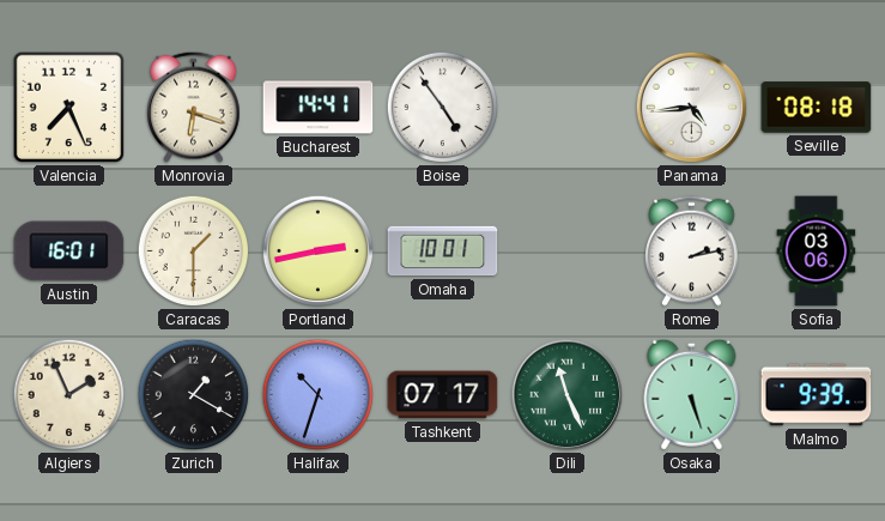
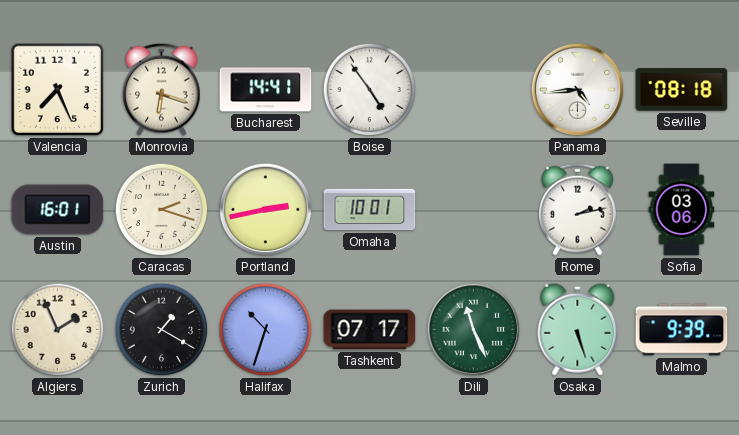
Caracas: 1:30 -> 2:18 (162, 210)
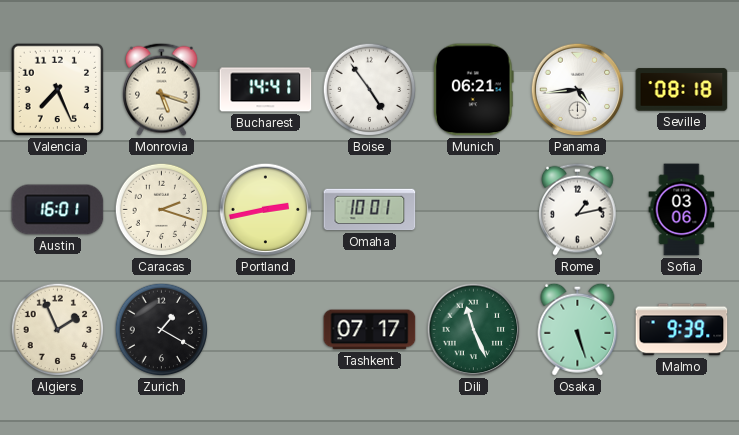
Monrovia: 6:18 -> 5:18 (162, 89)
Munich: none -> 06:21 (473, 90)
Rome: 2:13 -> 1:13 (578, 209)
Halifax: 10:33 -> none (266, 330)
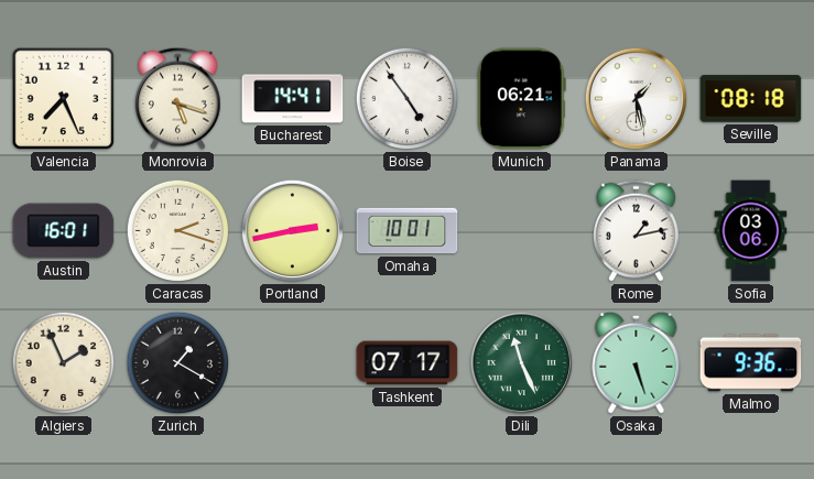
Panama: 4:44 -> 1:28 (637, 99)
Malmo: 9:39 -> 9:36 (751, 363)
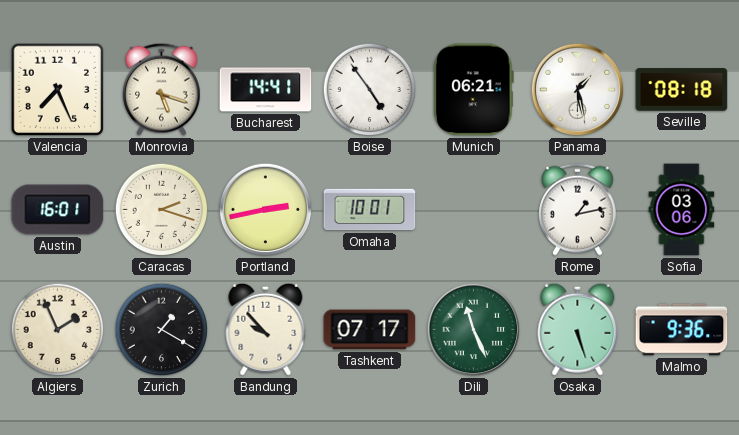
Bandung: none -> 9:53 (266, 329)
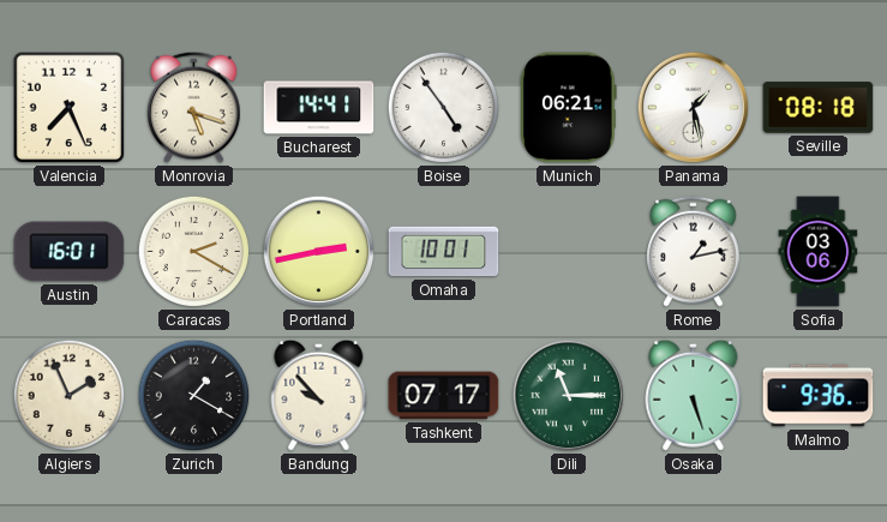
Caracas: 2:18 -> 2:20 (194, 252)
Dili: 11:26 -> 11:15 (569, 396)
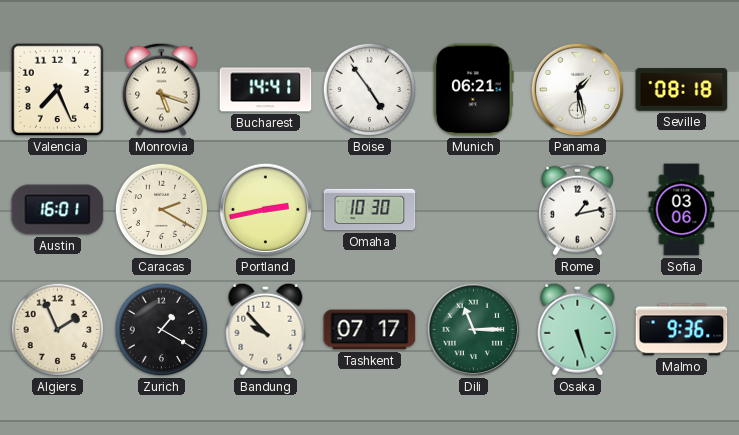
Omaha: 10:01 -> 10:30 (370, 210)
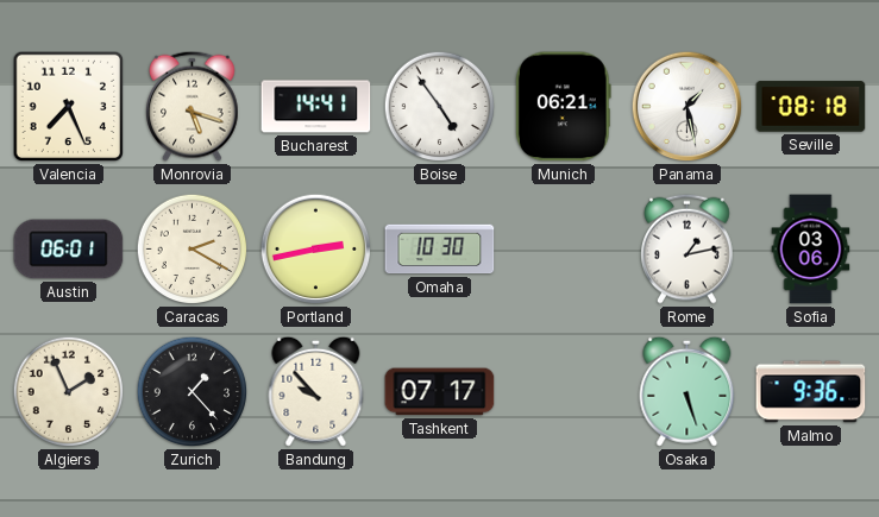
Austin: 16:01 -> 06:01 (69, 250)
Zurich: 1:20 -> 1:23 (193, 392)
Dili: 11:15 -> none (474, 330)
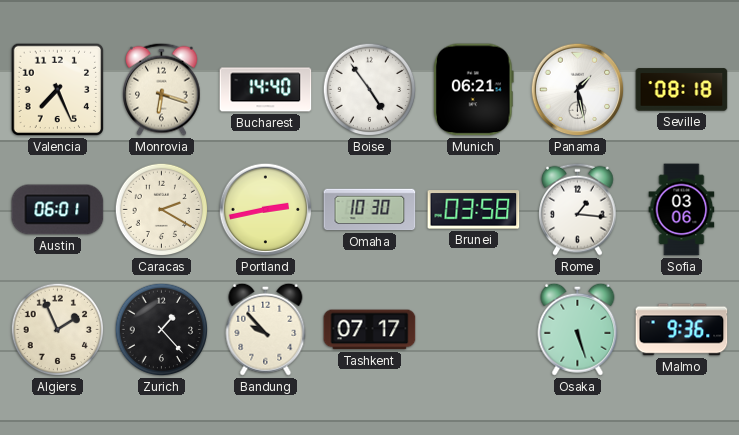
Monrovia: 5:18 -> 6:18 (162, 89)
Bucharest: 14:41 -> 14:40 (266, 90)
Brunei: none -> 03:58 (474, 210)
Rome: 1:13 -> 1:16 (578, 209)
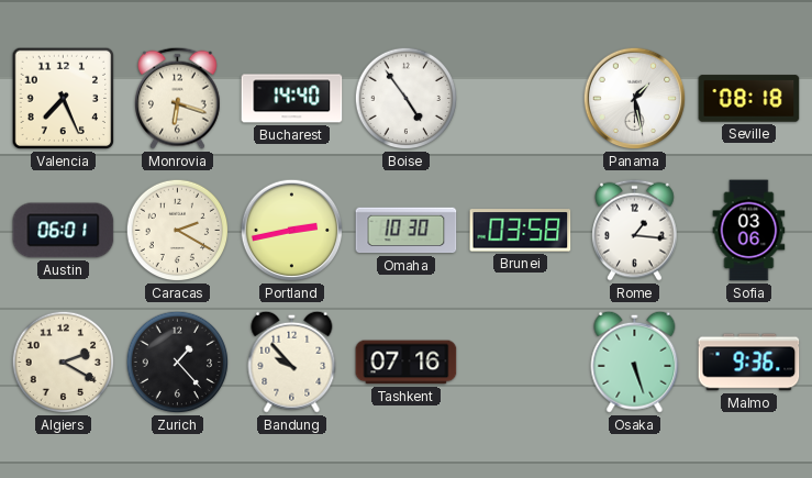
Munich: 06:21 -> none (473, 90)
Algiers: 1:56 -> 2:20 (64, 363)
Tashkent: 07:17 -> 07:16 (407, 363)
